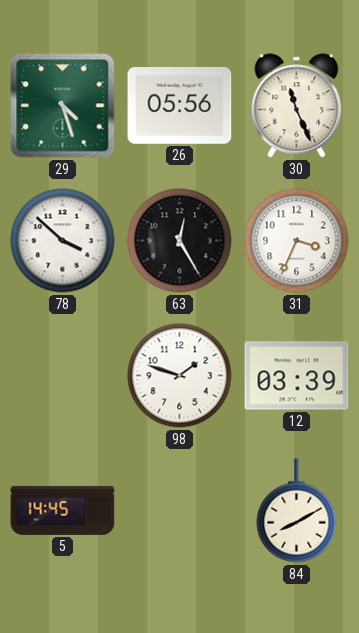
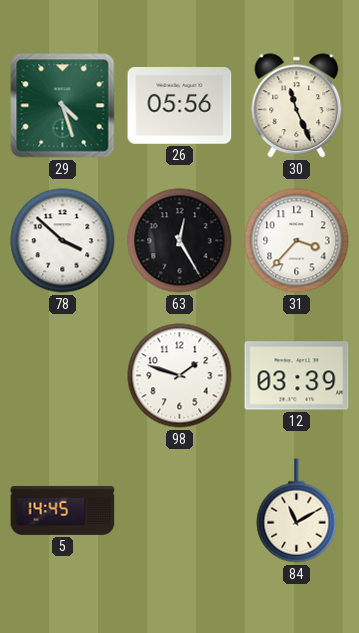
31: 3:34 -> 3:37 (297, 241)
84: 8:10 -> 11:10 (297, 511)
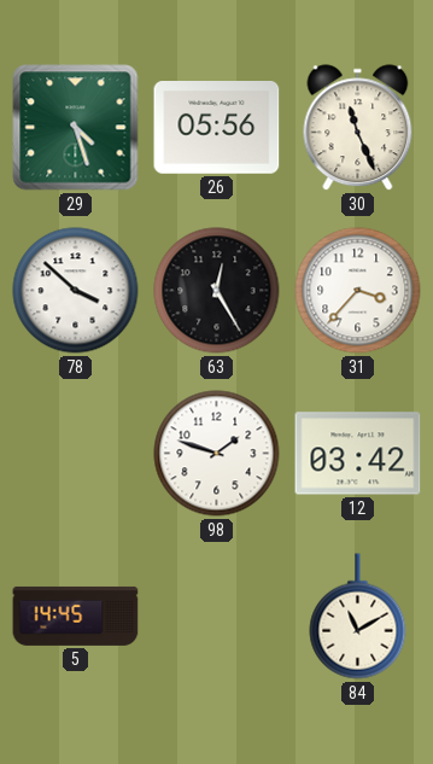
12: 03:39 -> 03:42 (358, 454)
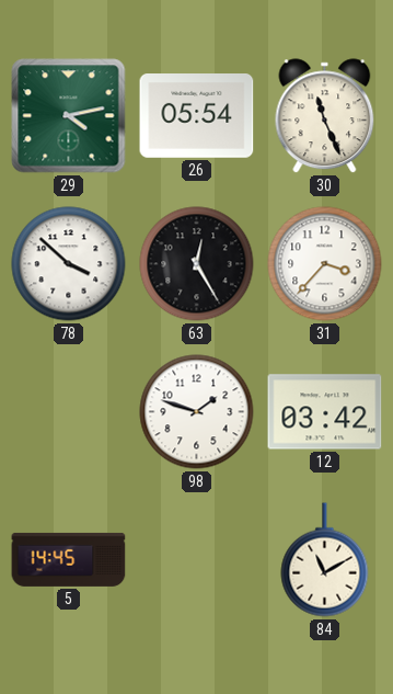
29: 4:27 -> 4:13 (69, 116)
26: 05:56 -> 05:54 (197, 116)
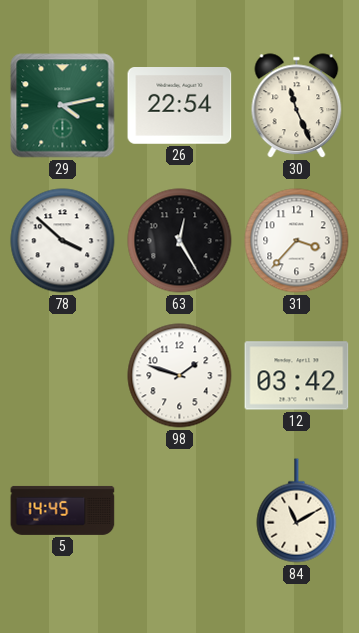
26: 05:54 -> 22:54 (180, 106)
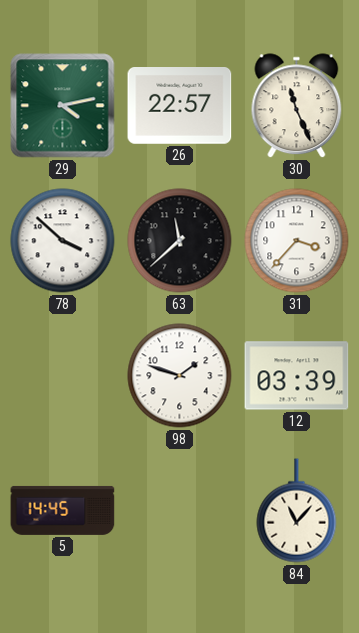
26: 22:54 -> 22:57 (180, 106)
63: 12:25 -> 11:38 (180, 241)
12: 03:42 -> 03:39 (297, 376)
84: 11:10 -> 11:07 (297, 511)
